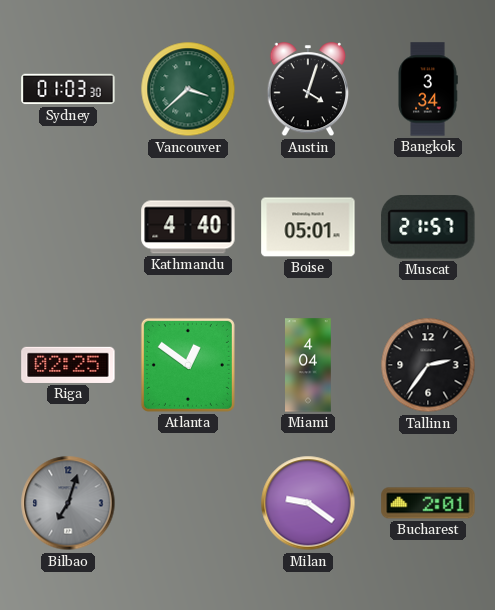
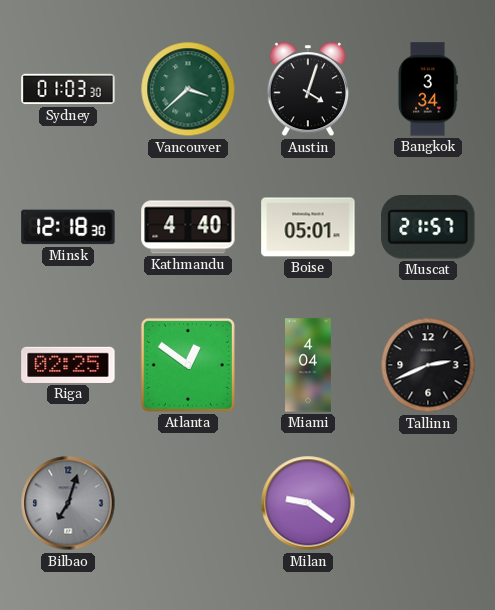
Minsk: none -> 12:18 (68, 227)
Tallinn: 2:36 -> 2:41 (428, 365)
Bucharest: 2:01 -> none (428, 503)
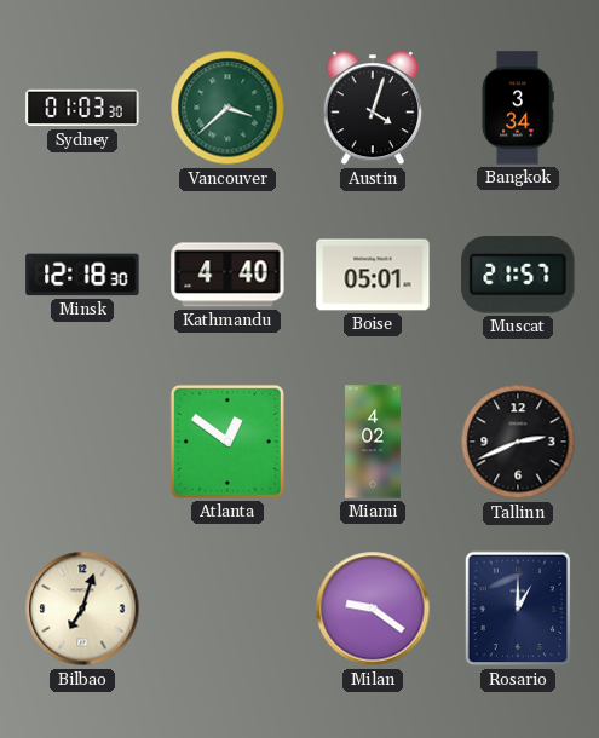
Riga: 02:25 -> none (68, 365)
Miami: 4:04 -> 4:02 (374, 442)
Bilbao dial: grey -> cream (82, 609)
Rosario: none -> 1:00 (518, 609)
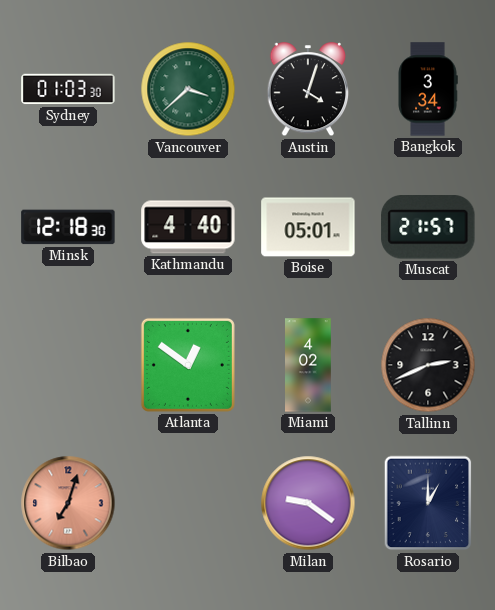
Bilbao dial: cream -> salmon (68, 503)
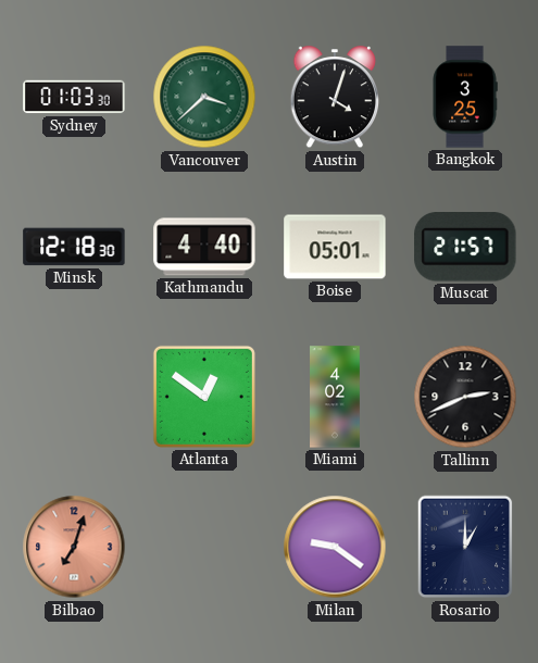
Bangkok: 3:34 -> 3:25 (465, 97)
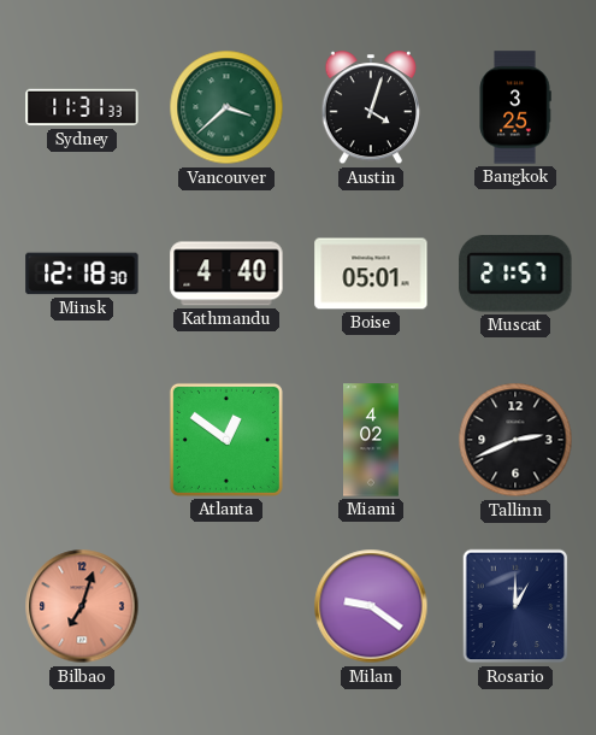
Sydney: 01:03 -> 11:31 (82, 107)
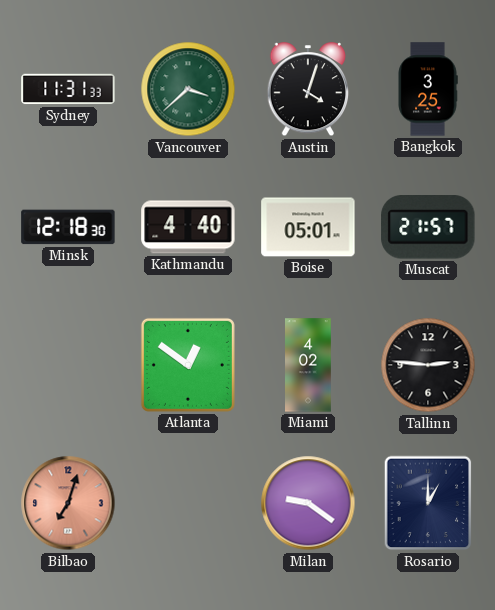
Tallinn: 2:41 -> 2:46 (428, 365)
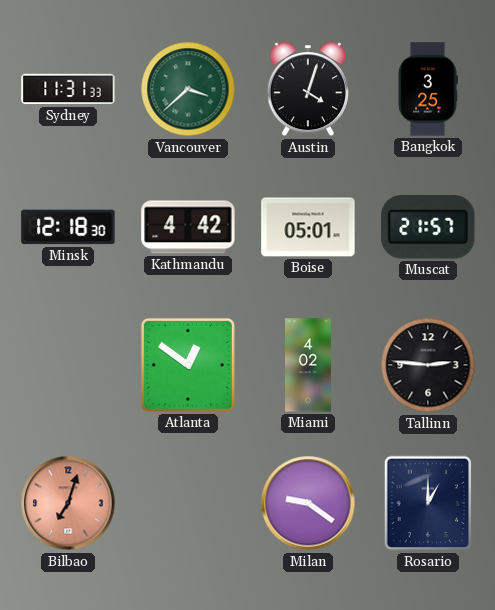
Kathmandu: 4:40 -> 4:42 (188, 227)
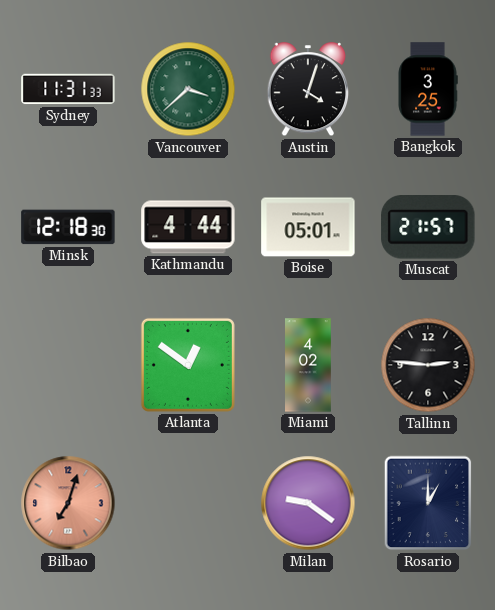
Kathmandu: 4:42 -> 4:44 (188, 227)
